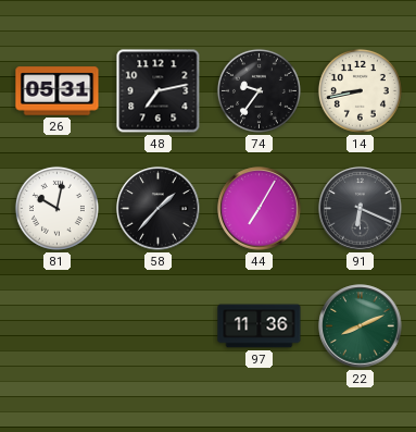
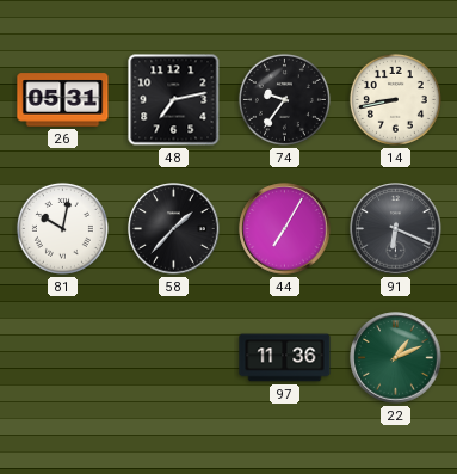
22: 8:11 -> 1:11 (396, 358)
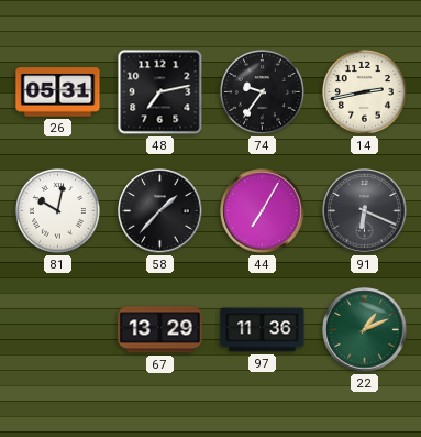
14: 8:43 -> 2:43 (364, 91)
67: none -> 13:29 (160, 330)
